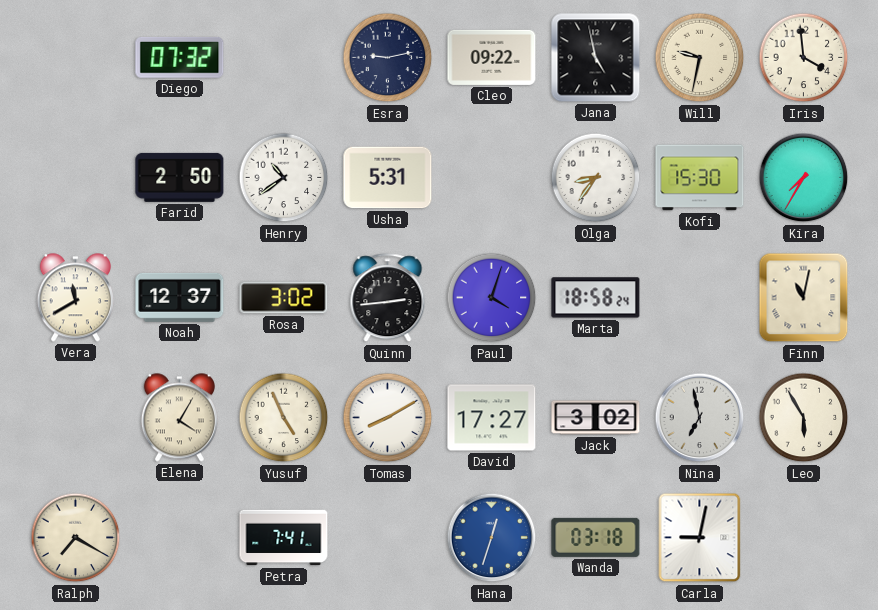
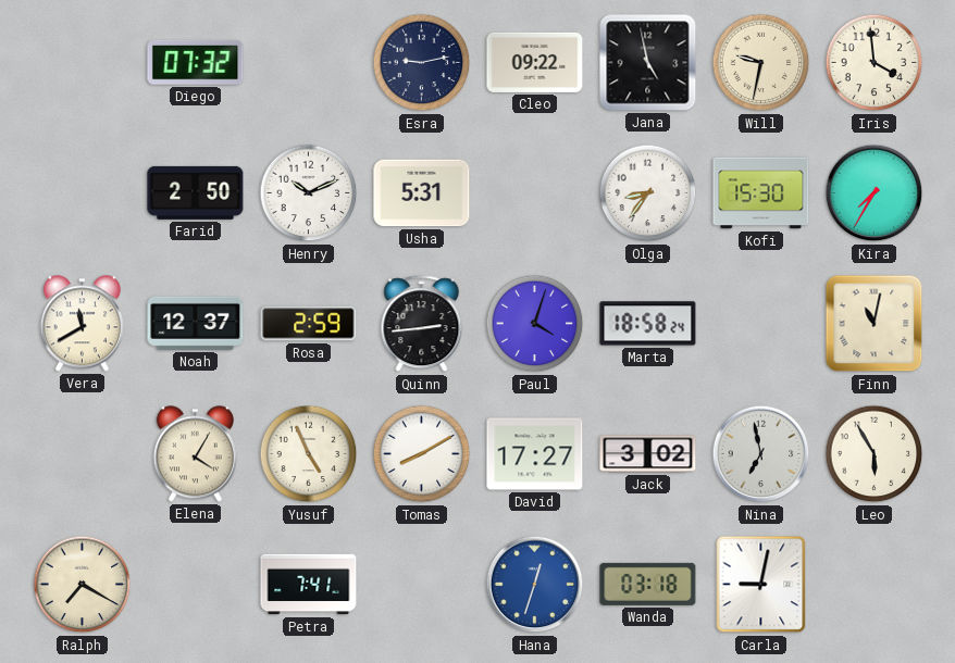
Henry: 10:39 -> 10:11 (309, 193)
Rosa: 3:02 -> 2:59 (309, 324)
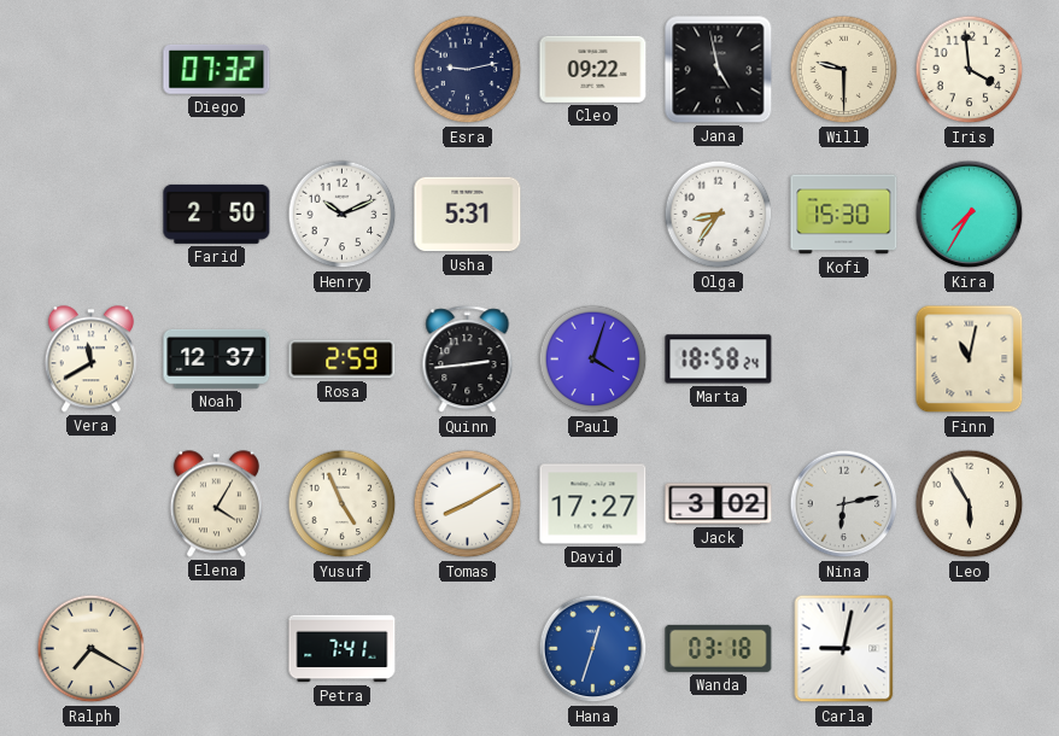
Will: 9:32 -> 9:30 (844, 70)
Nina: 6:58 -> 6:13 (844, 504)
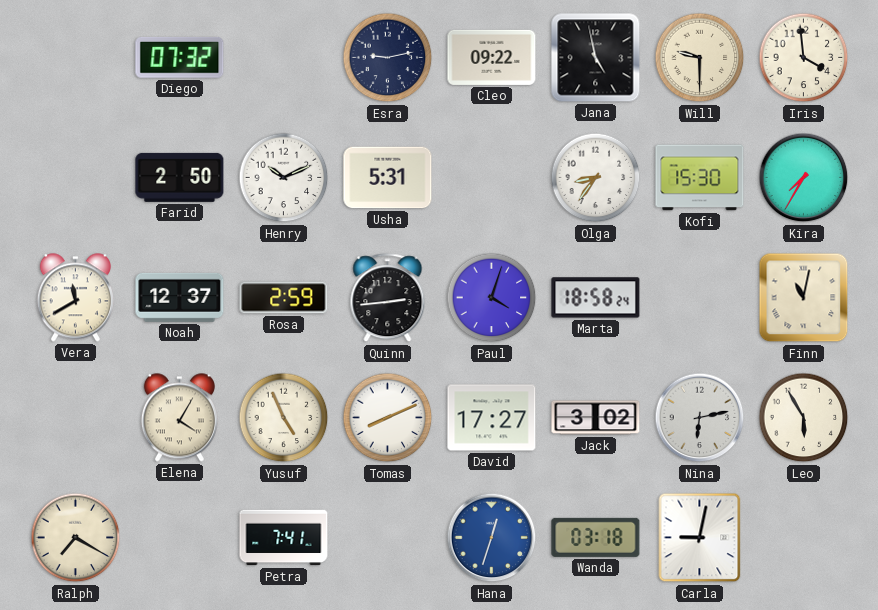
Tomas: 8:10 -> 8:11 (388, 418)
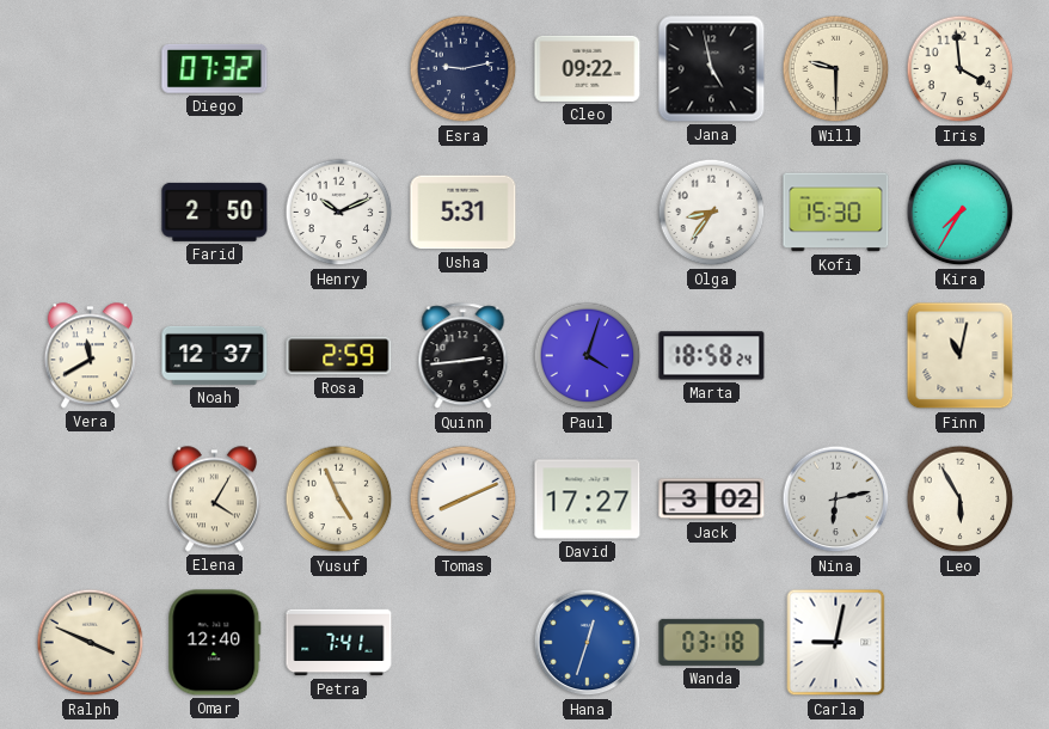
Ralph: 7:20 -> 3:49 (91, 643)
Omar: none -> 12:40 (215, 643)
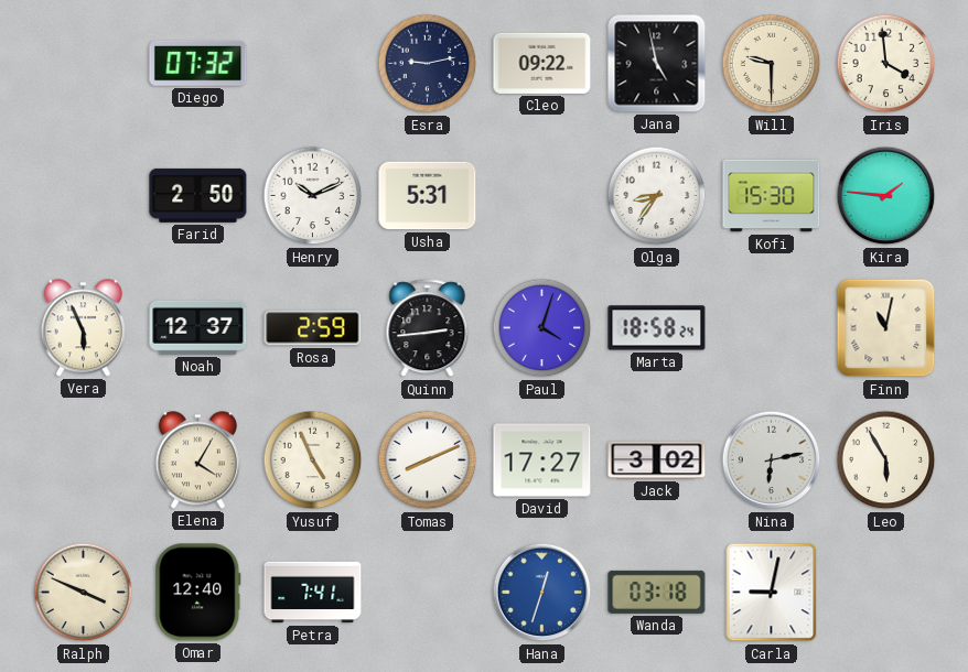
Kira: 7:35 -> 1:46 (886, 196)
Vera: 11:40 -> 5:56 (83, 328)
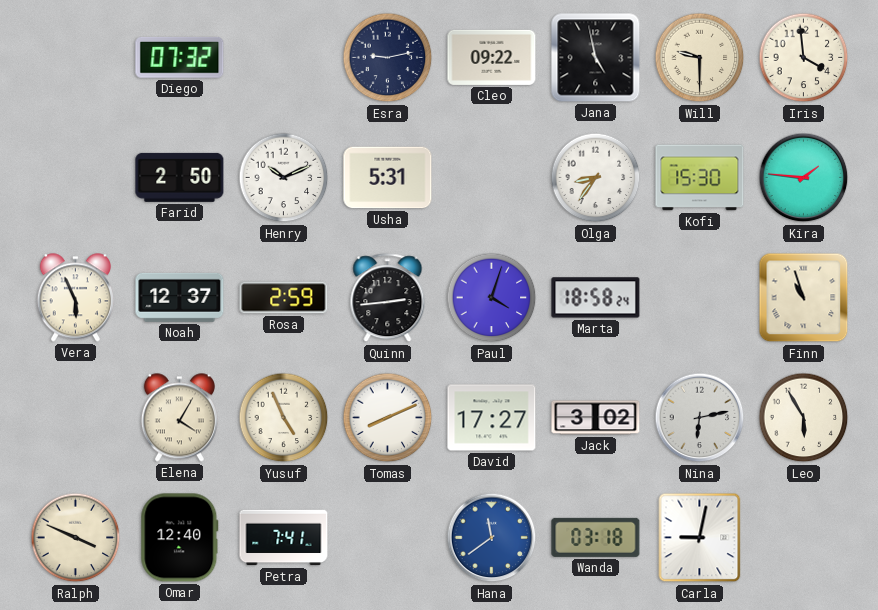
Finn: 11:02 -> 10:57 (804, 298)
Hana: 12:33 -> 11:39 (492, 538)
